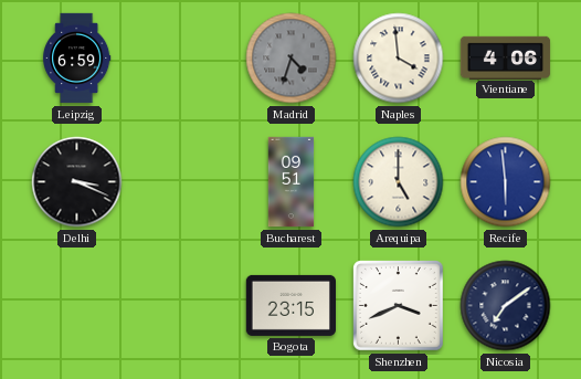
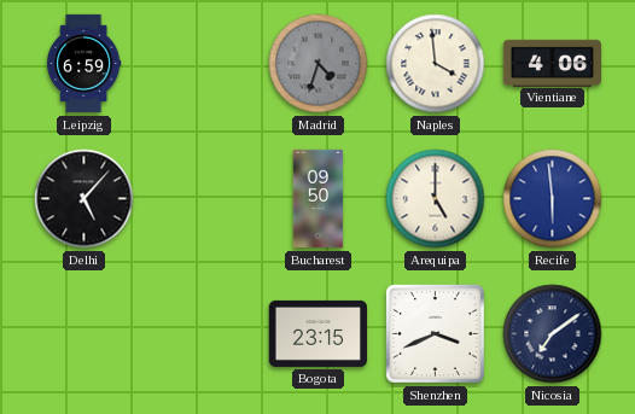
Delhi: 3:19 -> 5:07 (85, 199)
Bucharest: 09:51 -> 09:50 (319, 199)
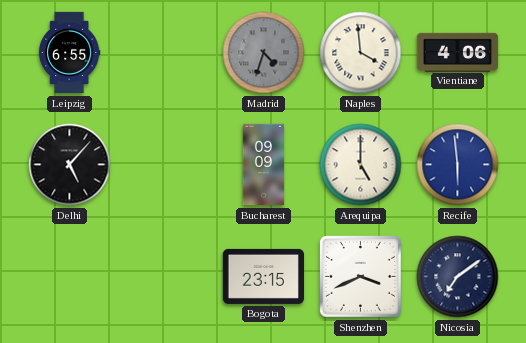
Leipzig: 6:59 -> 6:55 (70, 53)
Bucharest: 09:50 -> 09:09 (264, 165)
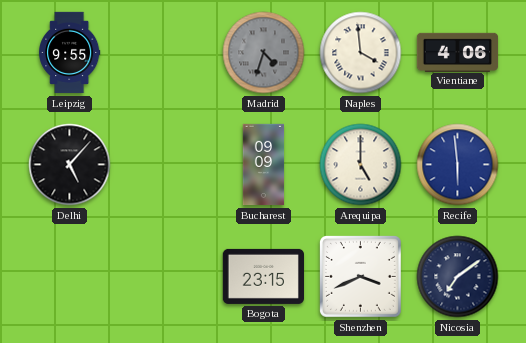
Leipzig: 6:55 -> 9:55 (70, 53)
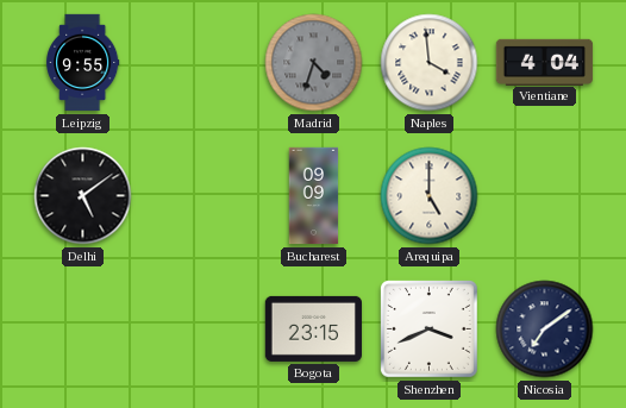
Vientiane: 4:06 -> 4:04 (545, 62)
Delhi: 5:07 -> 5:09 (83, 196)
Recife: 5:59 -> none (458, 165)
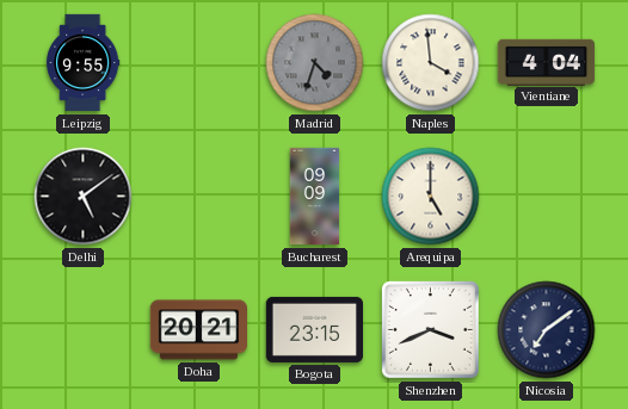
Doha: none -> 20:21 (199, 330)
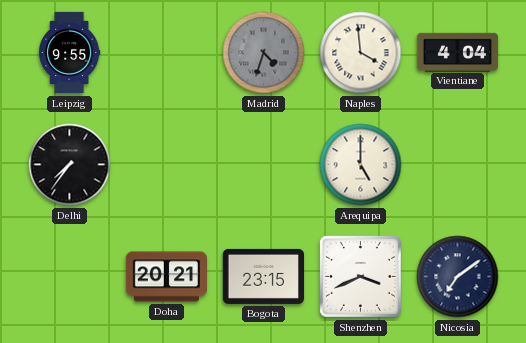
Delhi: 5:09 -> 7:36 (70, 165)
Bucharest: 09:09 -> none (315, 197)
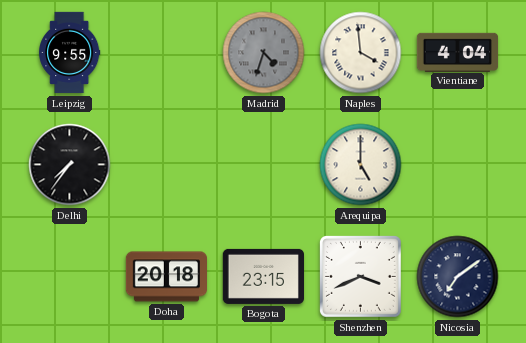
Doha: 20:21 -> 20:18 (167, 277)
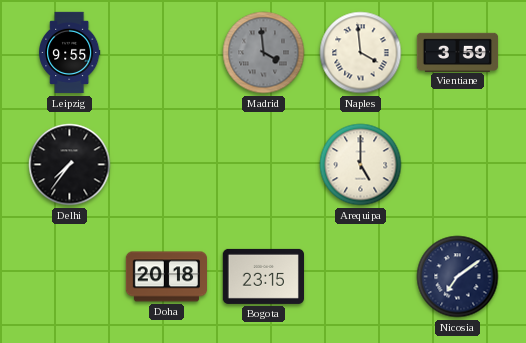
Madrid: 4:33 -> 3:59 (264, 53)
Vientiane: 4:04 -> 3:59 (458, 52)
Shenzhen: 3:41 -> none (360, 276)
